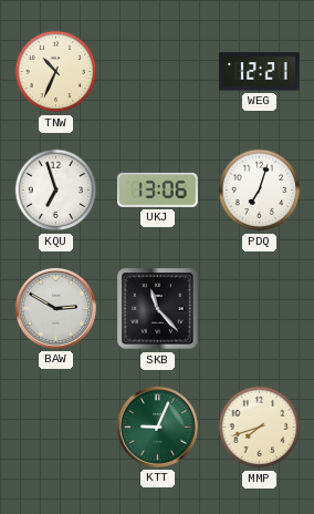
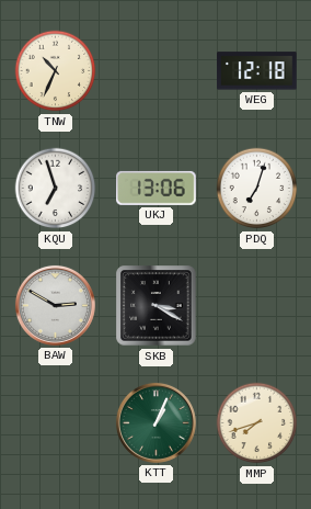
WEG: 12:21 -> 12:18 (257, 71)
SKB: 11:23 -> 3:20 (157, 306)
KTT: 9:04 -> 1:04 (155, 422)
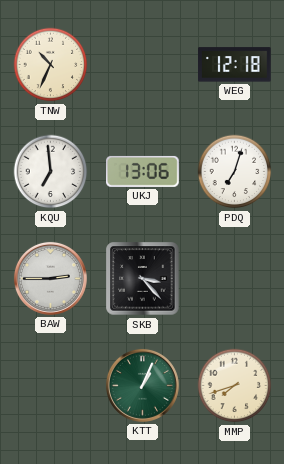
KQU: 6:57 -> 6:59 (51, 172)
BAW: 2:50 -> 2:45 (50, 278)
SKB: 3:20 -> 3:23 (143, 279)
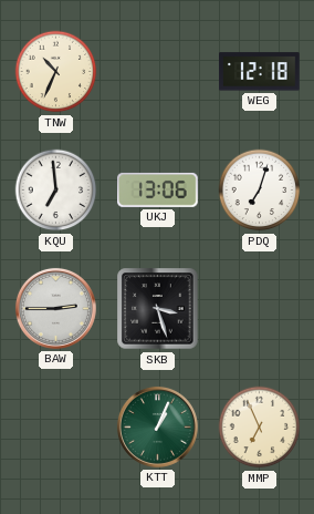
SKB: 3:23 -> 3:27 (158, 309)
MMP: 7:42 -> 6:56 (260, 428)
